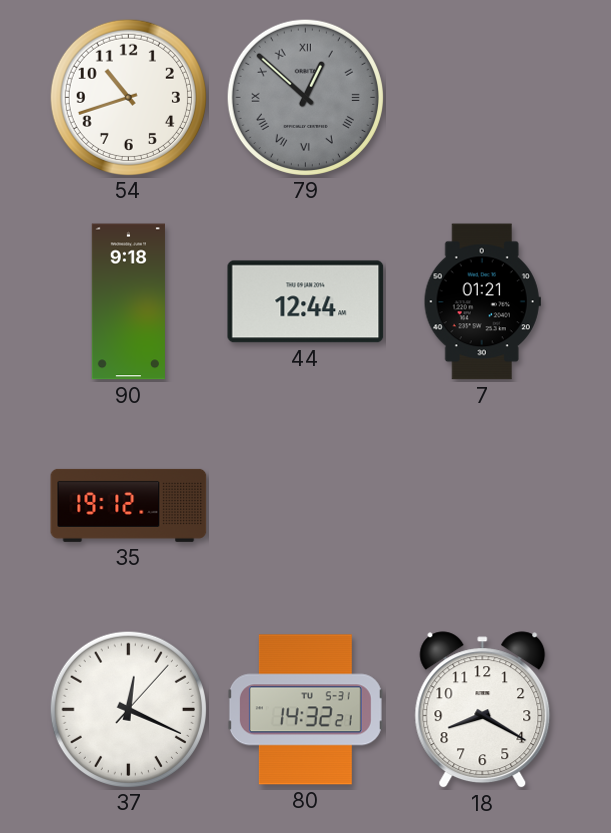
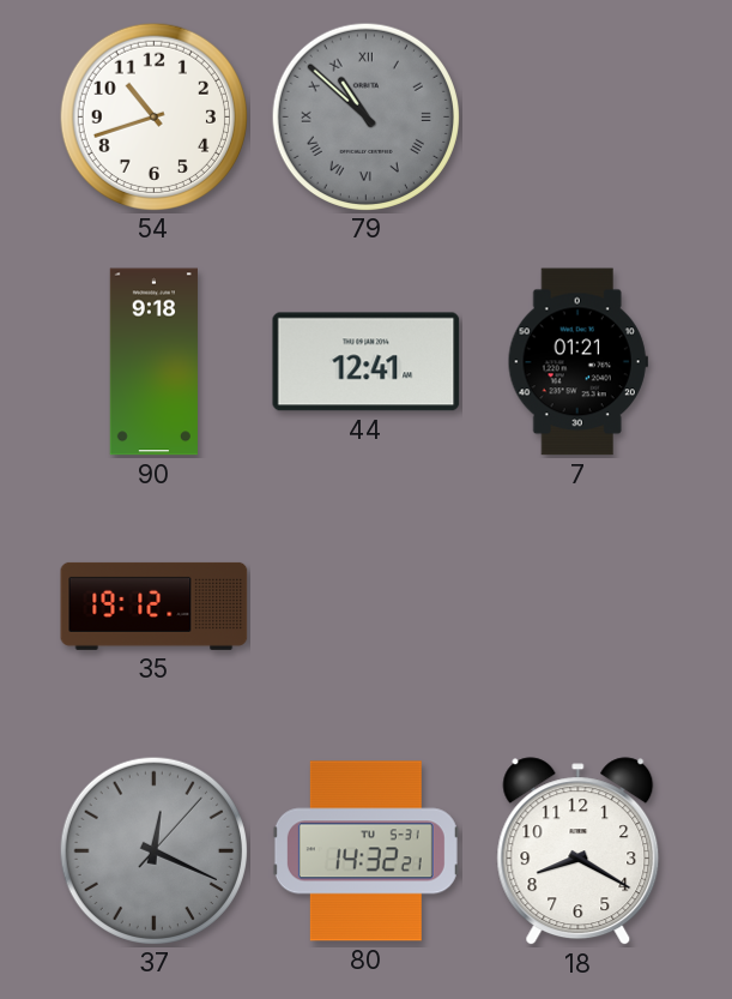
79: 12:52 -> 10:52 (365, 116)
44: 12:44 -> 12:41 (367, 362)
37 dial: white -> grey (153, 850)
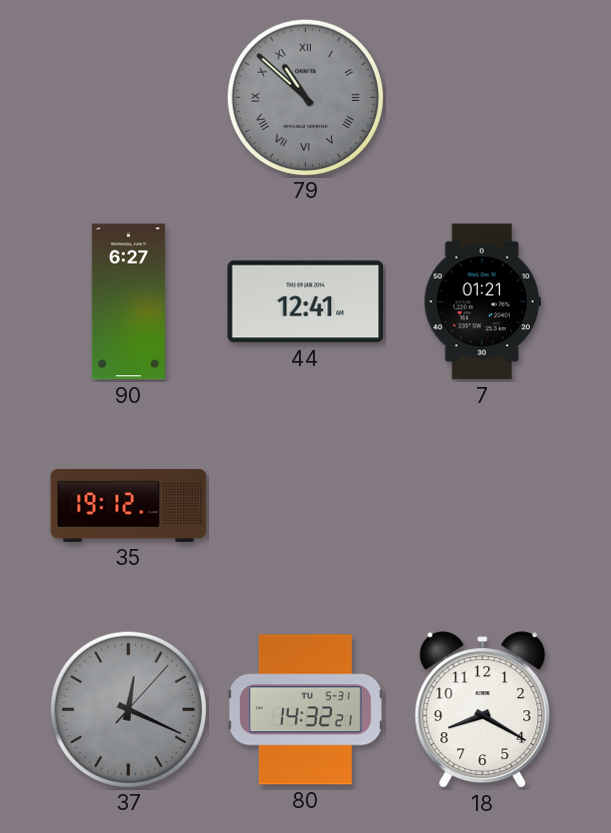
54: 10:42 -> none (153, 116)
90: 9:18 -> 6:27 (128, 302)
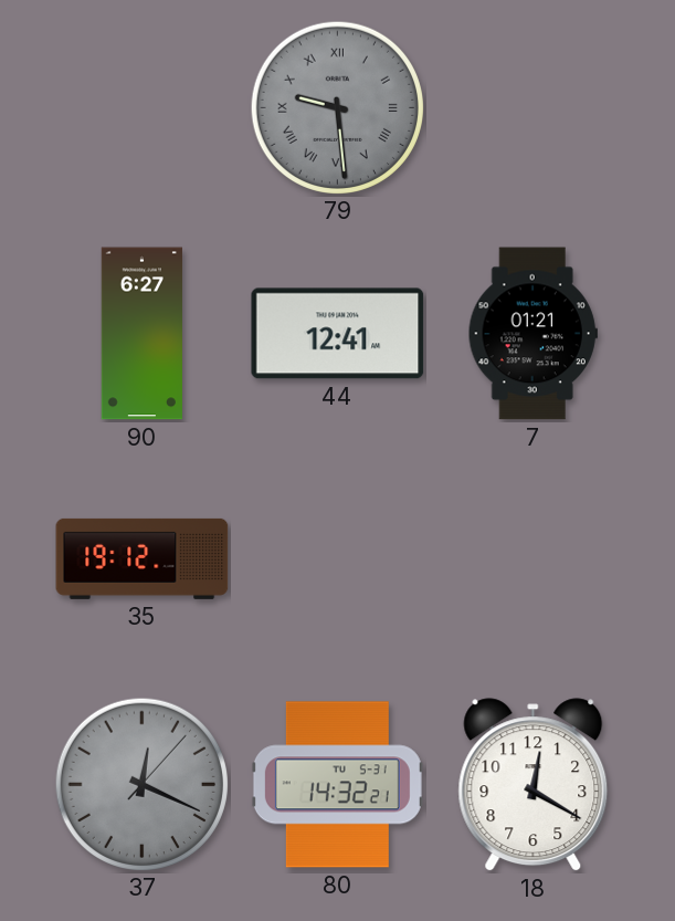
79: 10:52 -> 9:29 (337, 107)
18: 8:20 -> 12:20 (534, 785)
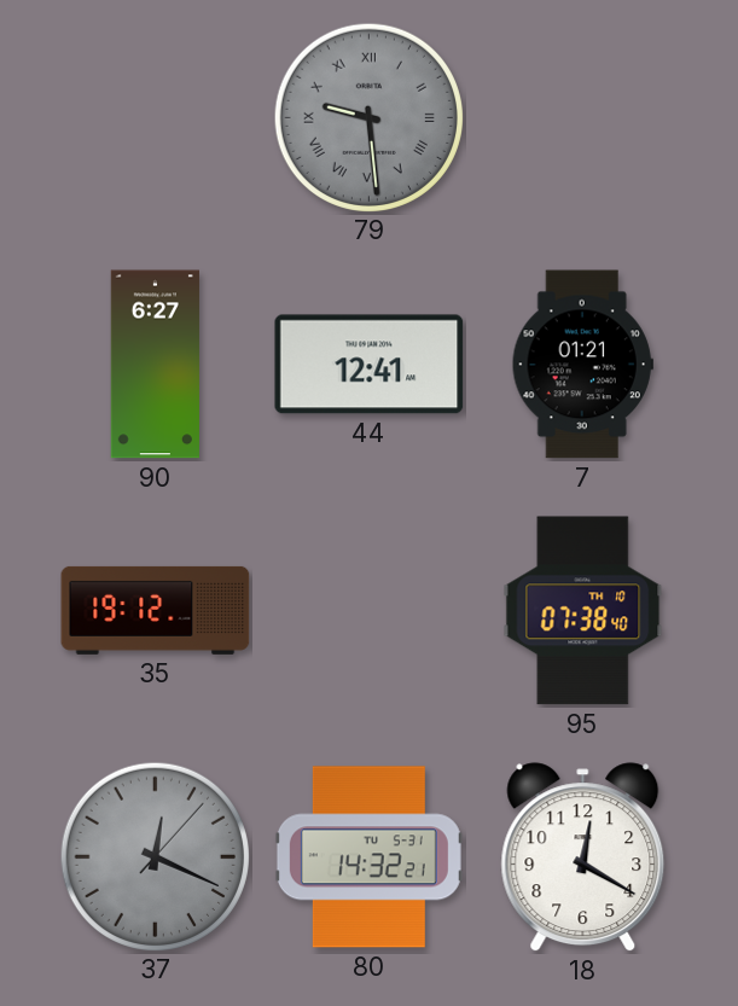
95: none -> 07:38 (583, 611)
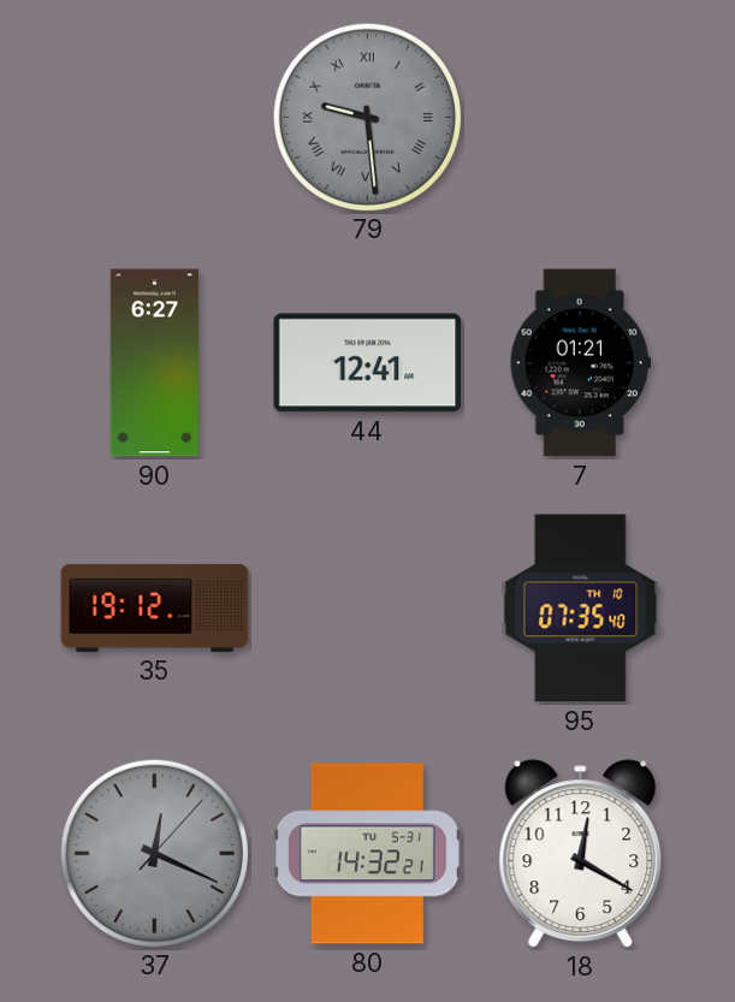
95: 07:38 -> 07:35 (581, 609)
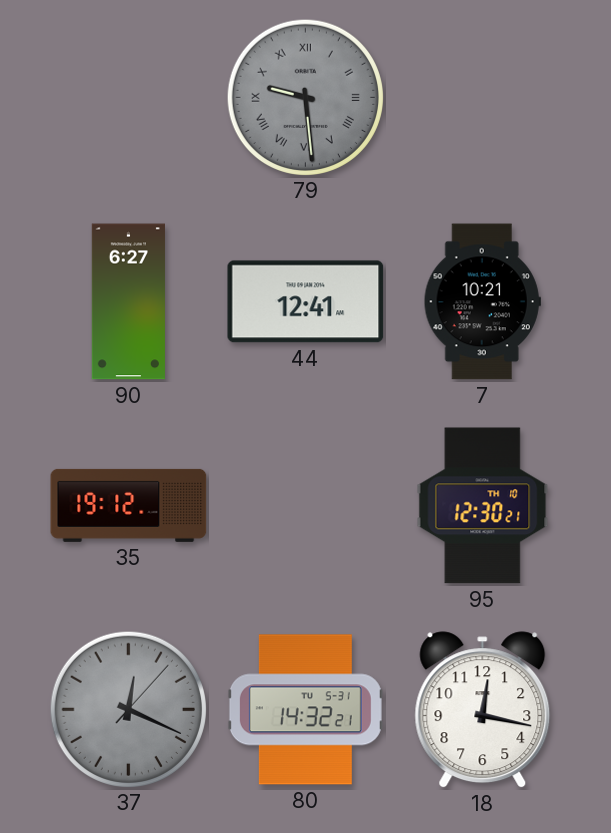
7: 01:21 -> 10:21 (482, 302)
95: 07:35 -> 12:30 (483, 506)
18: 12:20 -> 12:17 (483, 710)
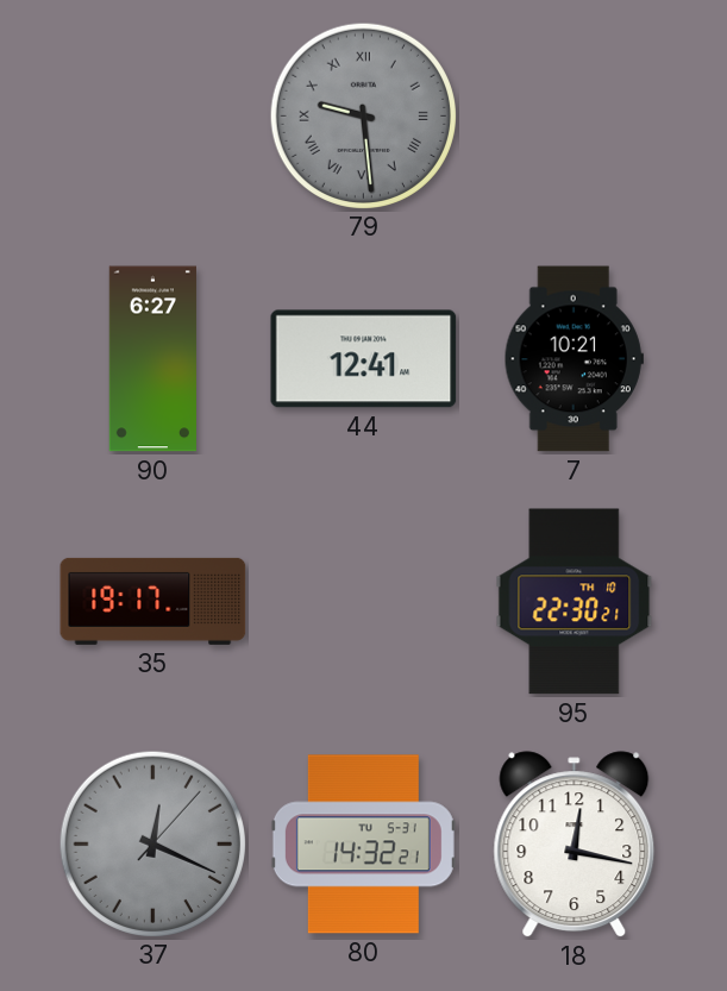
35: 19:12 -> 19:17 (153, 601)
95: 12:30 -> 22:30 (575, 602)
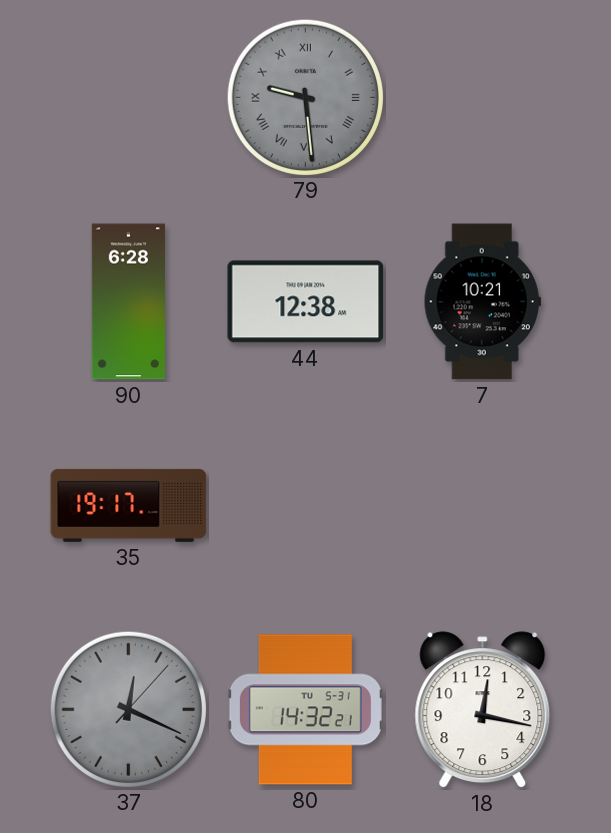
90: 6:27 -> 6:28 (128, 302)
44: 12:41 -> 12:38 (306, 302)
95: 22:30 -> none (575, 602)
